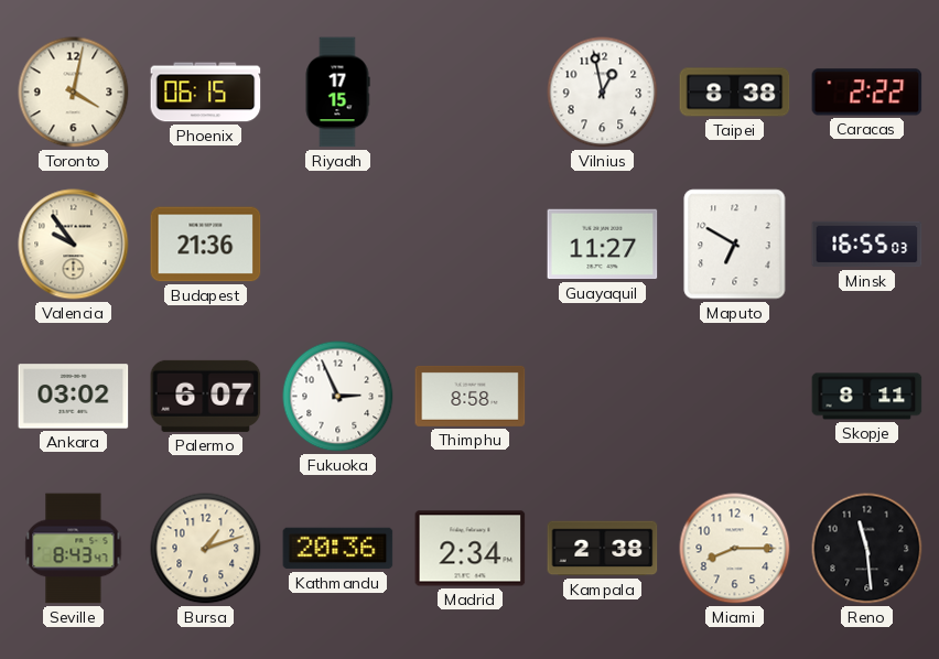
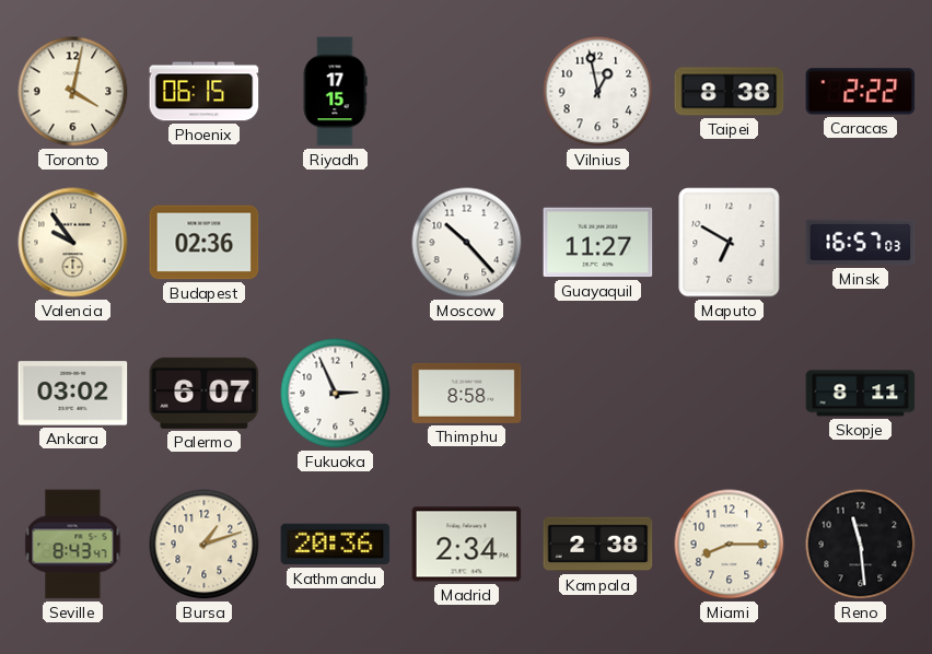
Budapest: 21:36 -> 02:36 (205, 243)
Moscow: none -> 10:23 (467, 243)
Minsk: 16:55 -> 16:57 (861, 243)
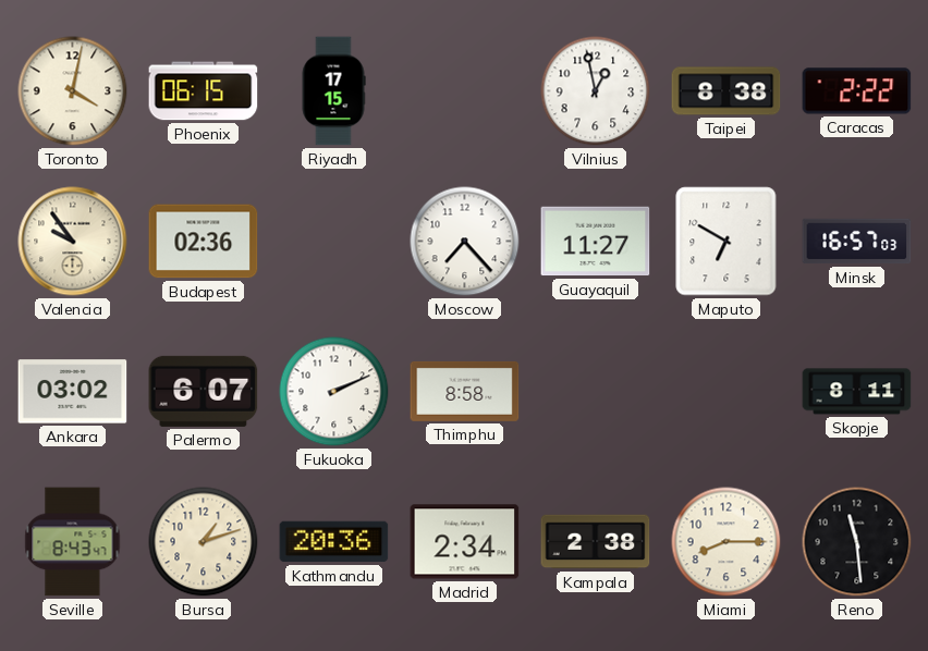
Moscow: 10:23 -> 7:23 (465, 242)
Fukuoka: 2:56 -> 2:11 (334, 392)
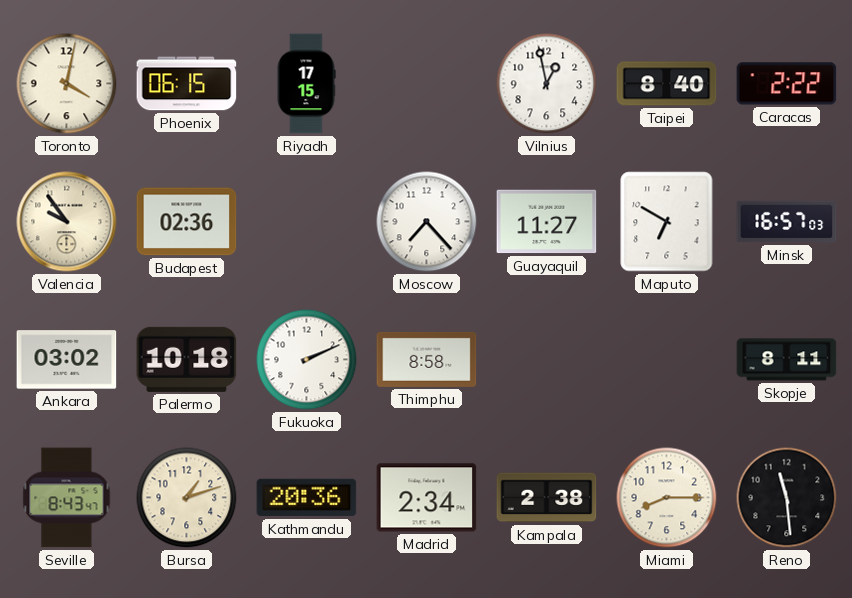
Taipei: 8:38 -> 8:40 (667, 84)
Palermo: 6:07 -> 10:18 (187, 359)
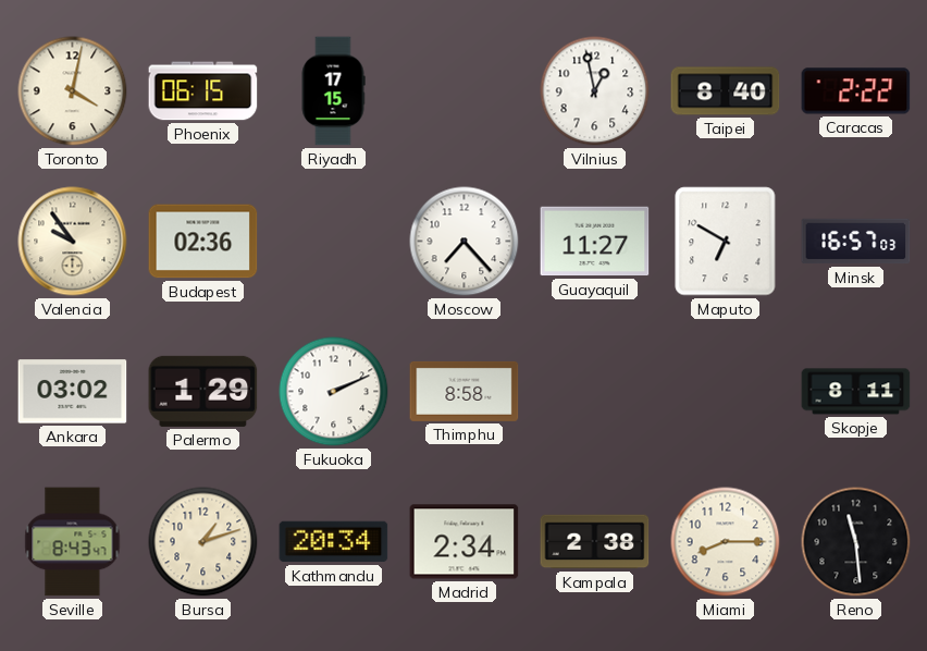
Palermo: 10:18 -> 1:29 (203, 391)
Kathmandu: 20:36 -> 20:34 (334, 542)
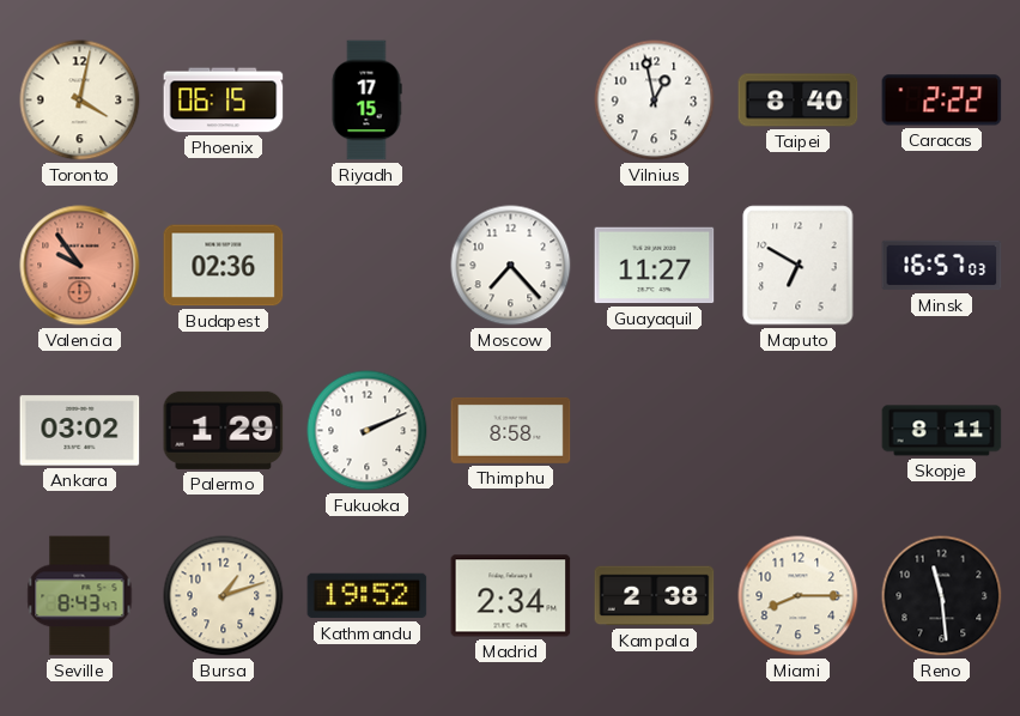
Valencia dial: cream -> salmon (80, 266)
Kathmandu: 20:34 -> 19:52 (368, 596)
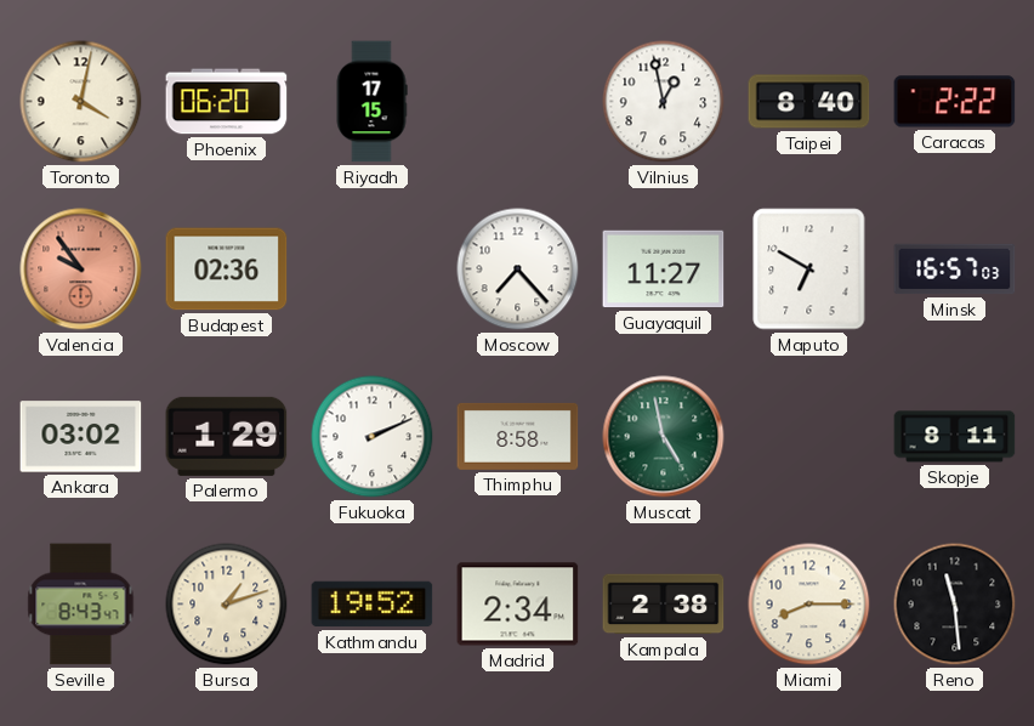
Phoenix: 06:15 -> 06:20 (227, 102)
Muscat: none -> 4:58 (664, 437)
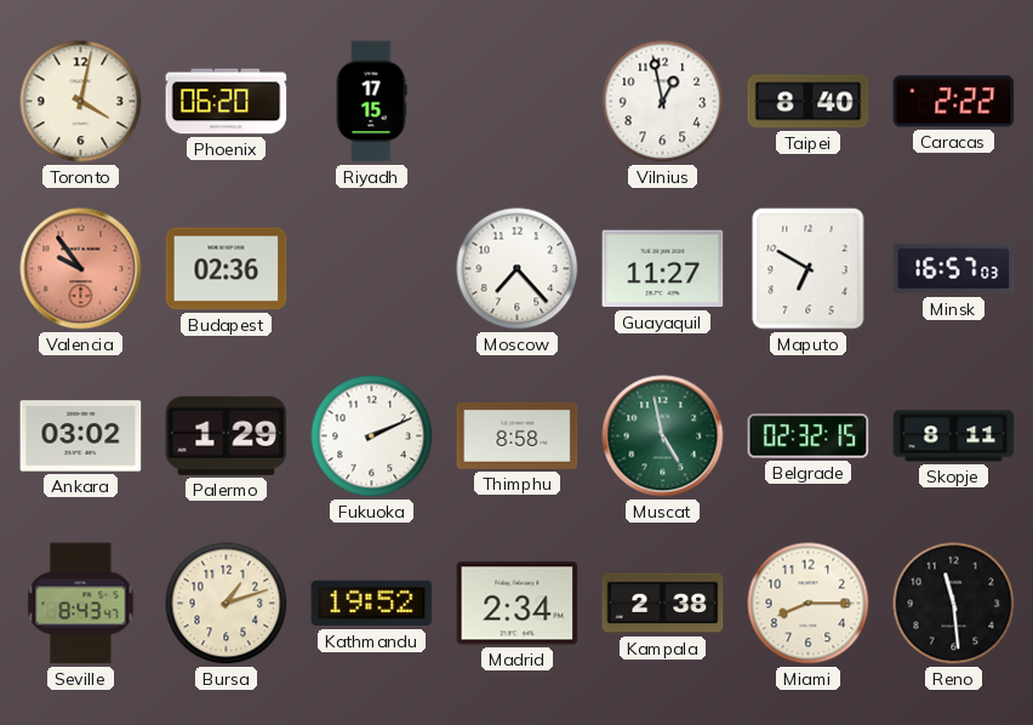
Belgrade: none -> 02:32 (809, 436)
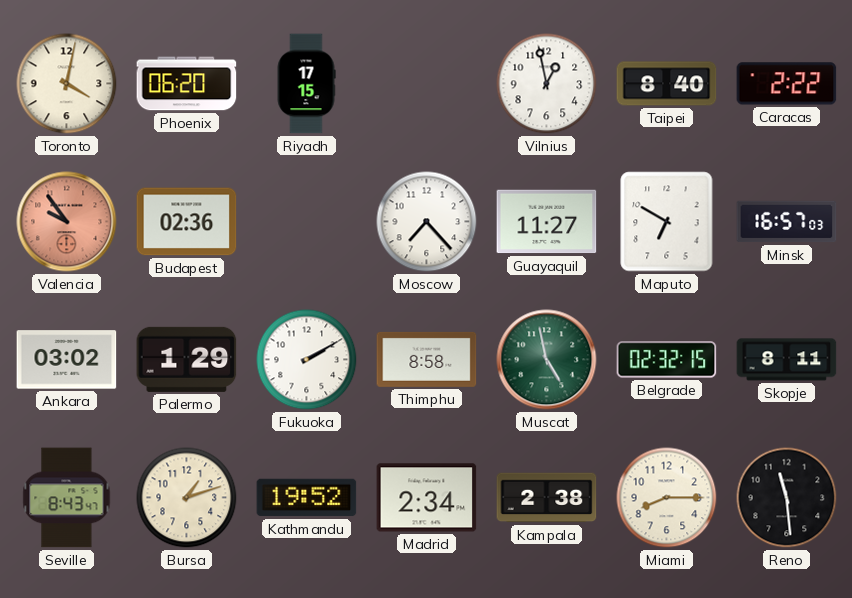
Fukuoka: 2:11 -> 2:10 (307, 360)
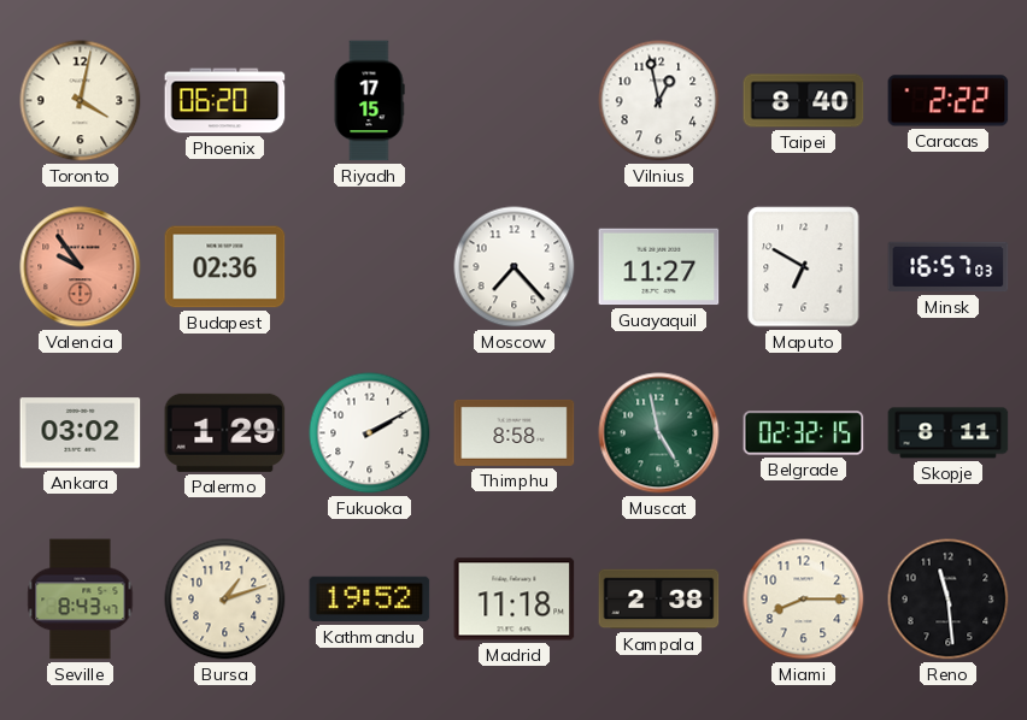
Madrid: 2:34 -> 11:18 (515, 600)
